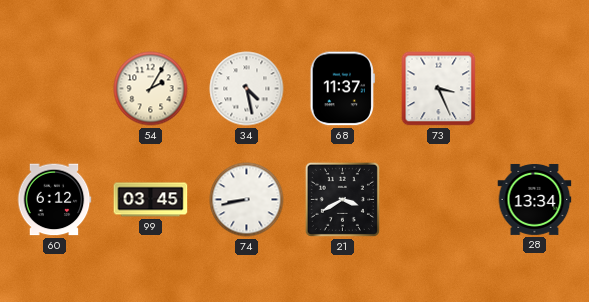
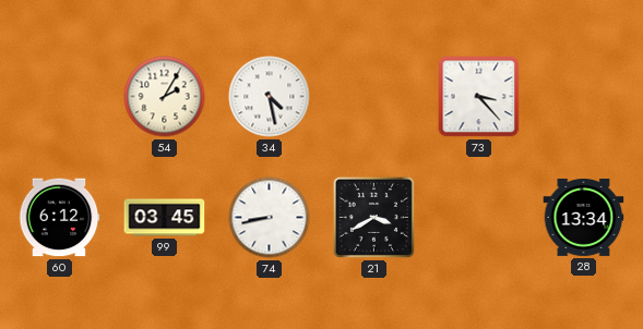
68: 11:37 -> none (342, 89)
73: 3:26 -> 3:23 (479, 97)
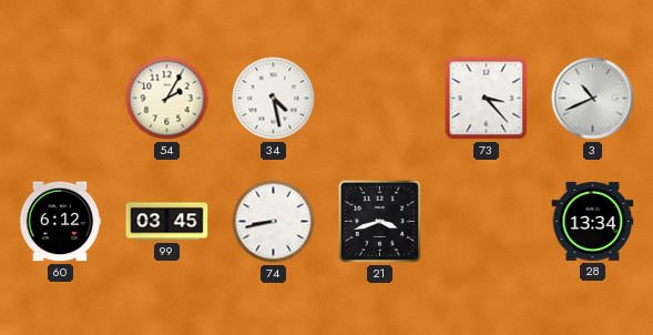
3: none -> 10:41 (593, 99)
21: 3:40 -> 3:42 (379, 221)
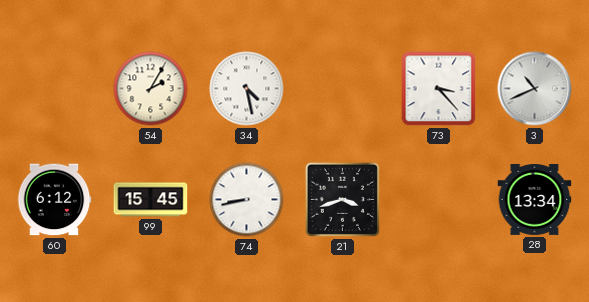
99: 03:45 -> 15:45 (151, 200)
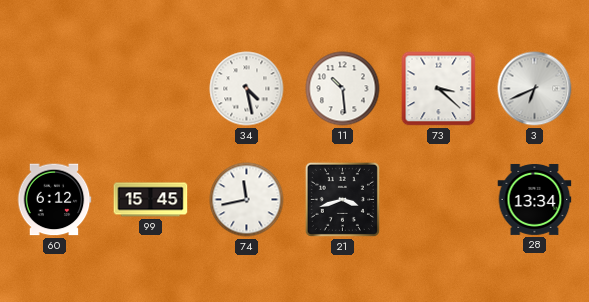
54: 2:05 -> none (151, 89)
11: none -> 10:29 (343, 89)
73: 3:23 -> 3:22 (439, 89)
3: 10:41 -> 6:41 (535, 89)
74: 8:43 -> 11:43 (247, 200)
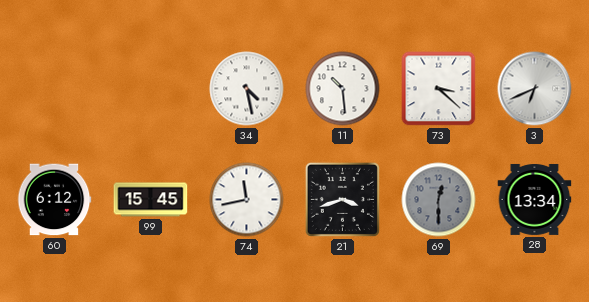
69: none -> 12:30 (439, 200)
